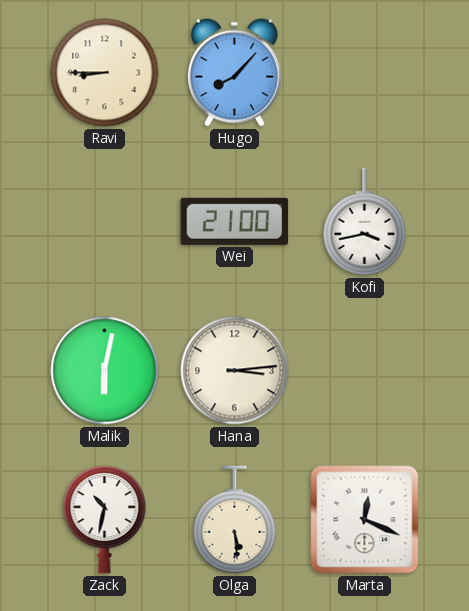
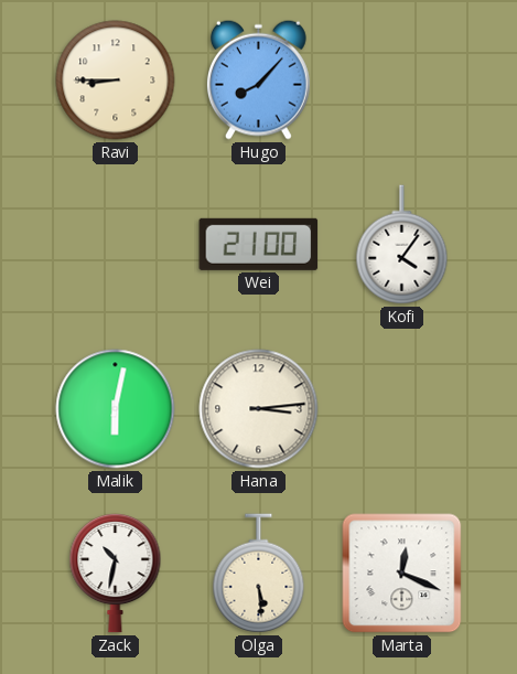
Kofi: 3:43 -> 4:06 (402, 245)
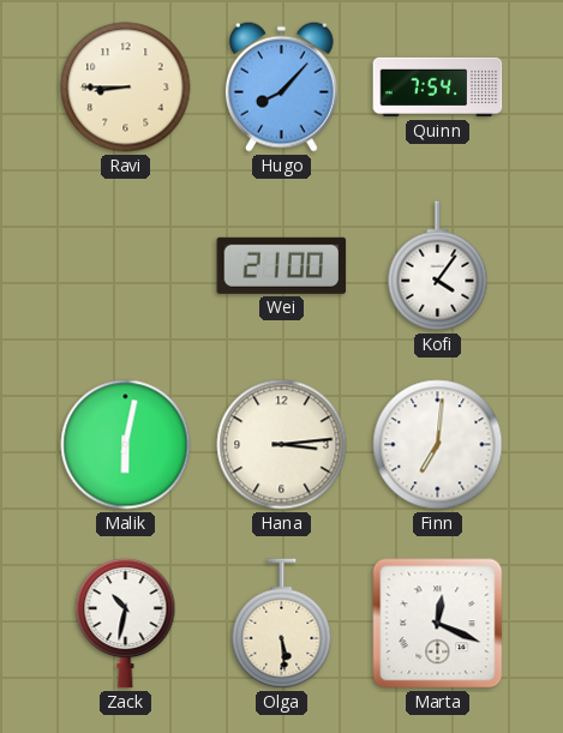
Quinn: none -> 7:54 (438, 88)
Finn: none -> 7:01 (438, 445)
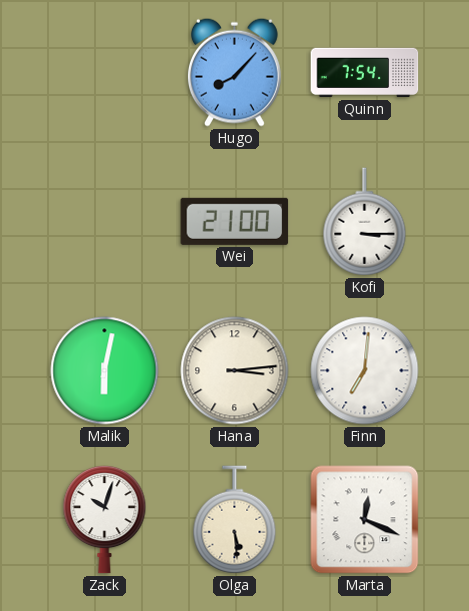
Ravi: 8:45 -> none (126, 88)
Kofi: 4:06 -> 3:15 (365, 222)
Zack: 10:32 -> 10:03 (105, 519)
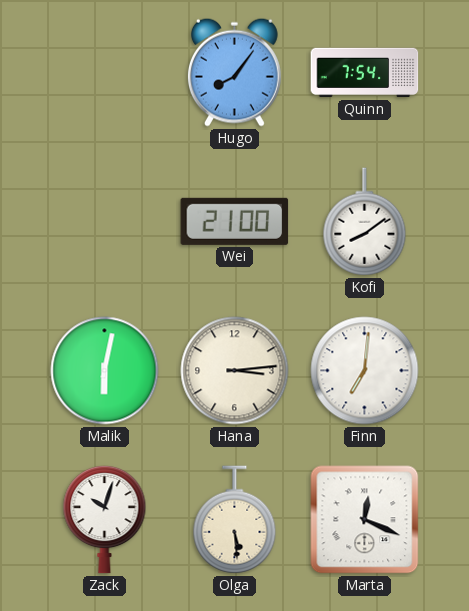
Hugo: 8:07 -> 8:06 (234, 72)
Kofi: 3:15 -> 8:09 (365, 222)
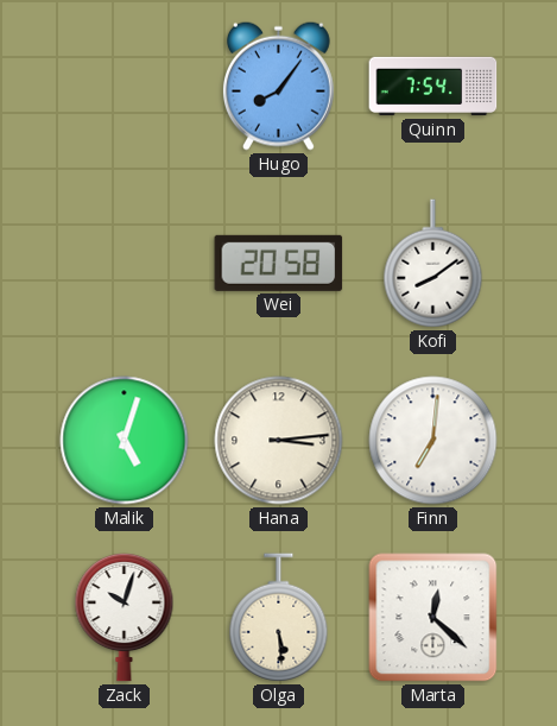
Wei: 21:00 -> 20:58 (279, 263)
Malik: 6:02 -> 5:03 (125, 441)
Marta: 12:19 -> 12:22 (433, 618)
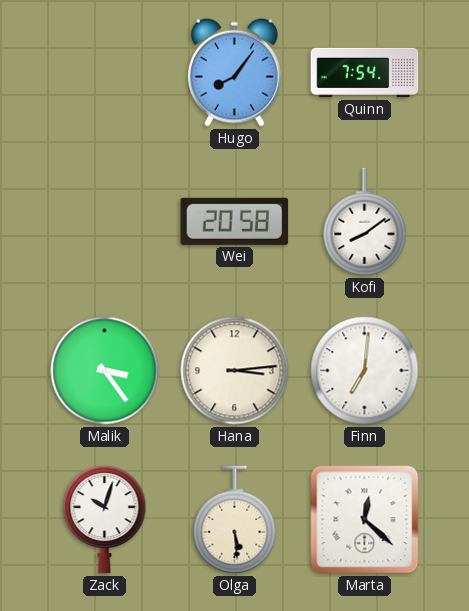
Malik: 5:03 -> 3:24 (105, 371)
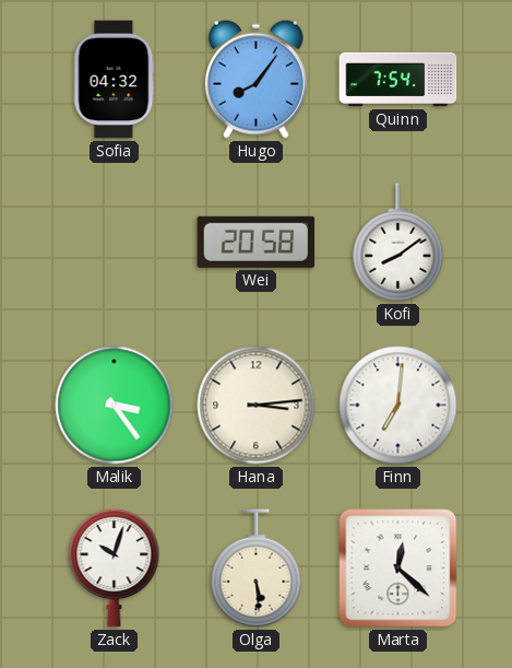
Sofia: none -> 04:32 (115, 80)
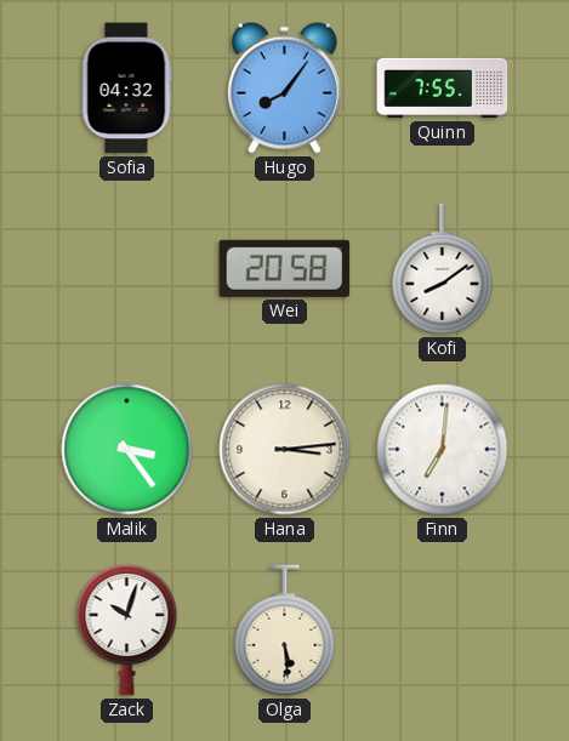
Quinn: 7:54 -> 7:55 (443, 89)
Marta: 12:22 -> none (398, 569)
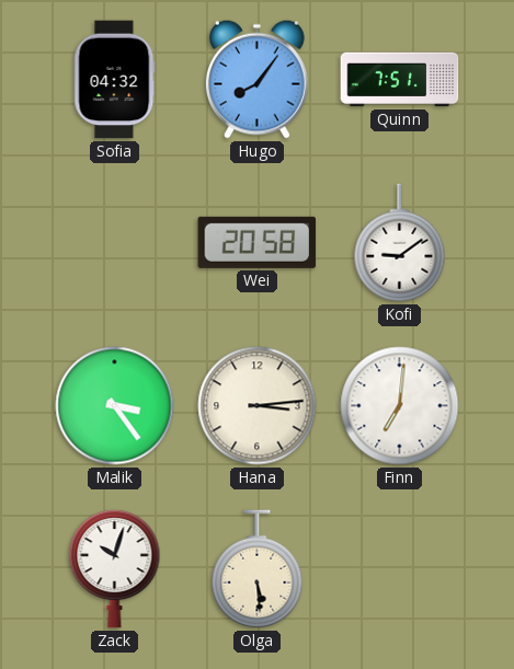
Quinn: 7:55 -> 7:51 (400, 80)
Kofi: 8:09 -> 9:09 (400, 243)
